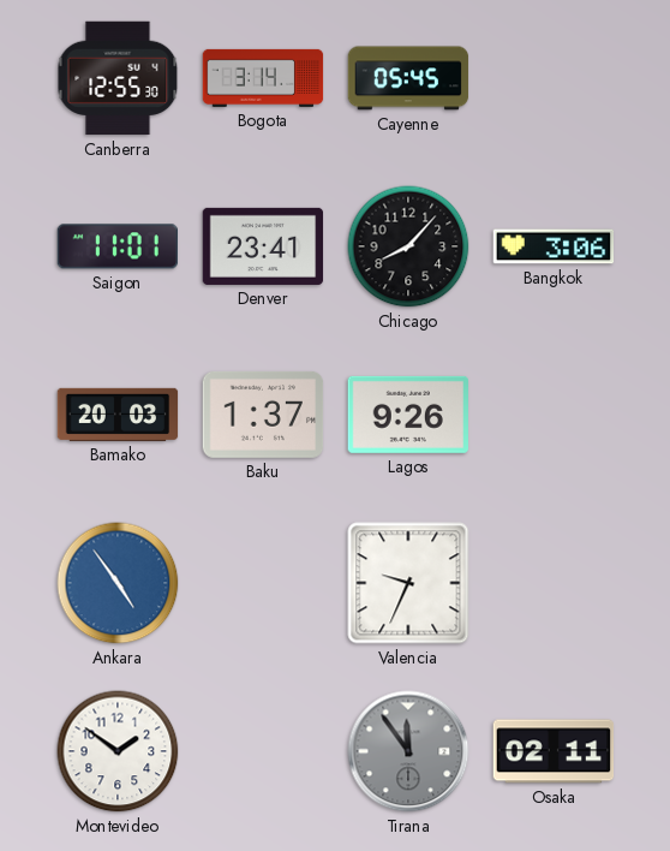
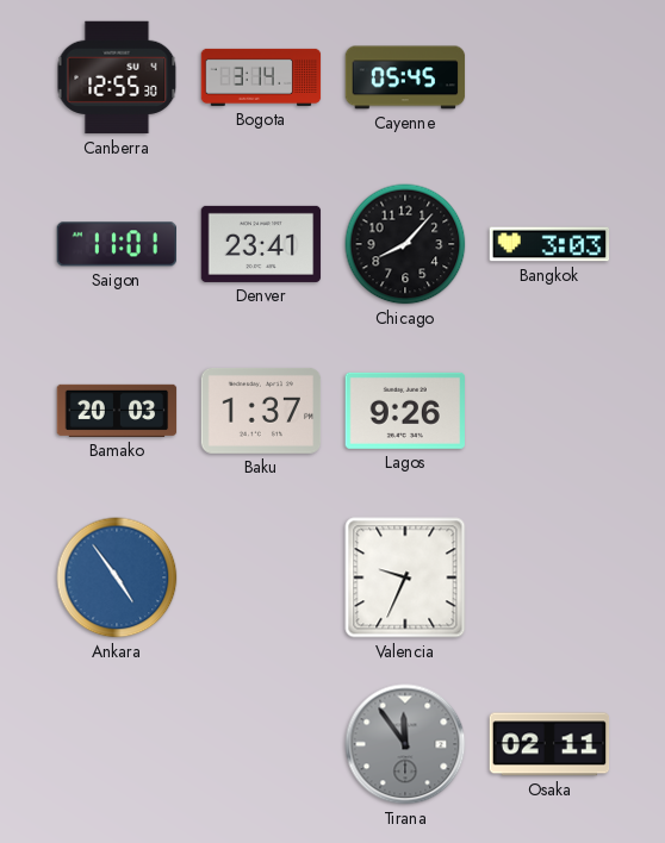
Bangkok: 3:06 -> 3:03 (549, 244)
Montevideo: 1:51 -> none (118, 751)
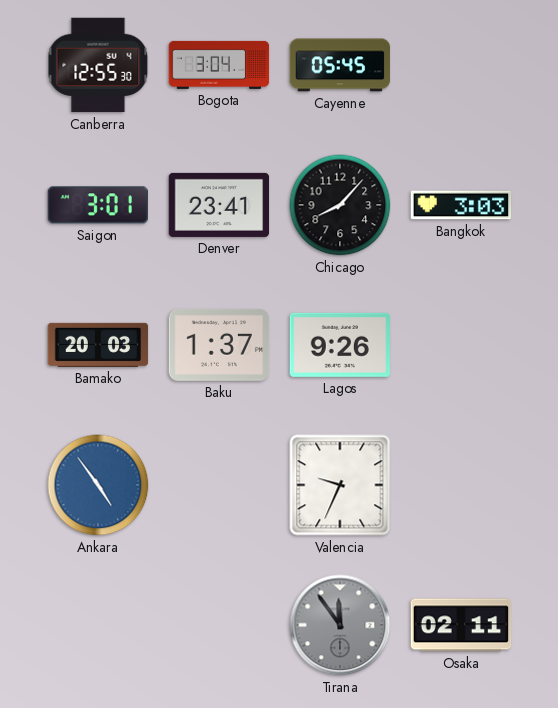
Bogota: 3:14 -> 3:04 (219, 65)
Saigon: 11:01 -> 3:01 (97, 205)
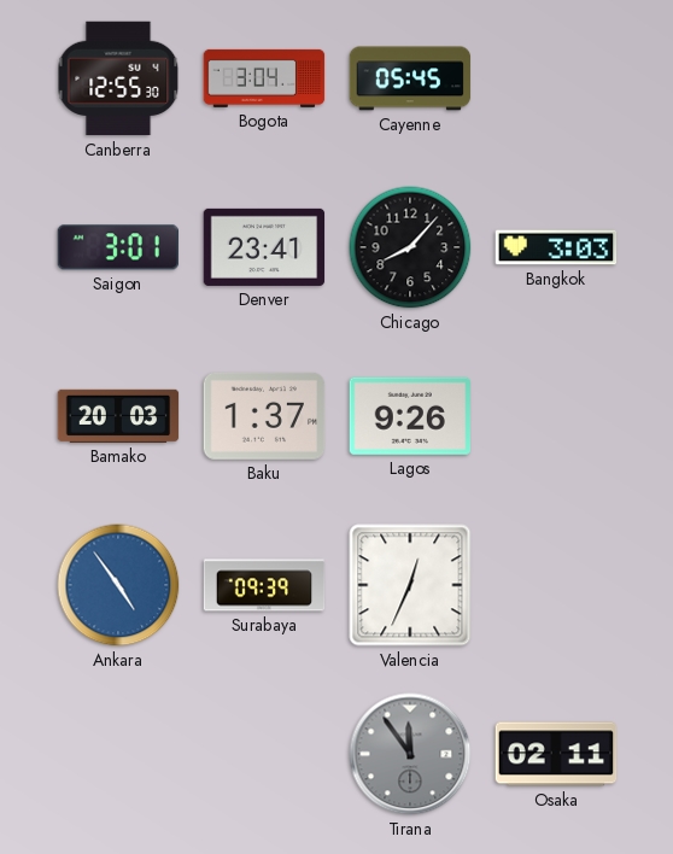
Surabaya: none -> 09:39 (264, 585)
Valencia: 9:34 -> 12:34 (410, 585)
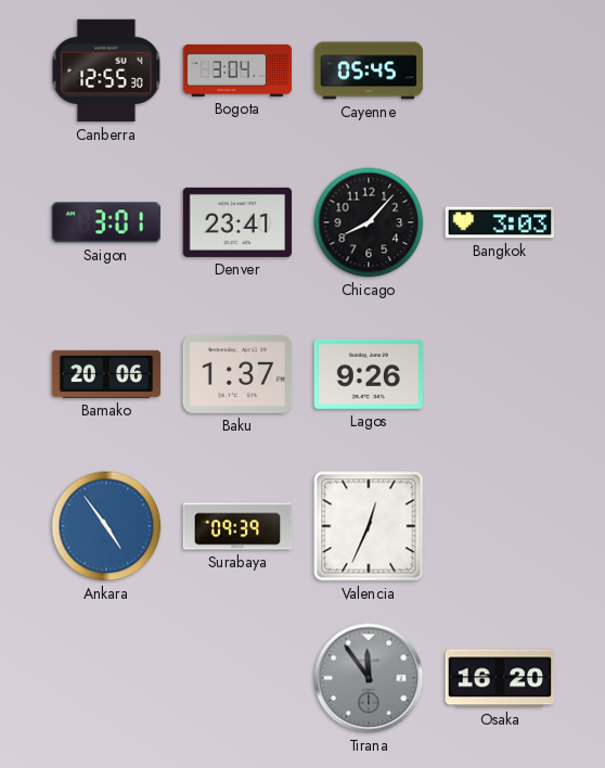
Bamako: 20:03 -> 20:06 (106, 374)
Osaka: 02:11 -> 16:20 (500, 678)
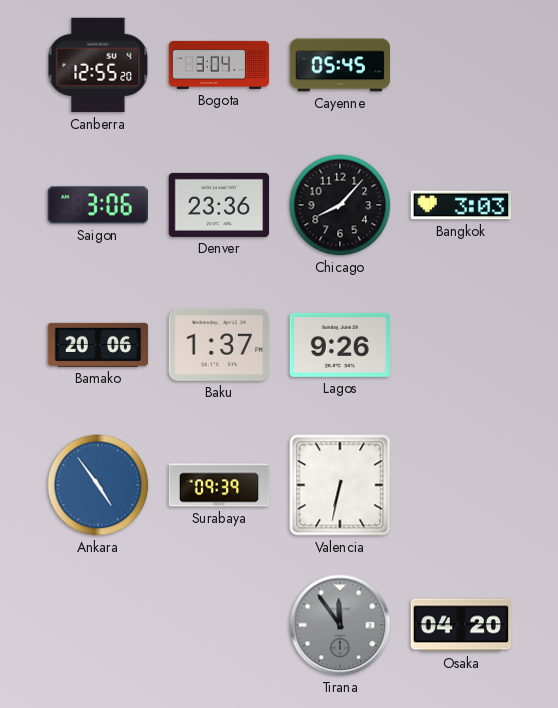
Canberra: 12:55:30 -> 12:55:20 (98, 65)
Saigon: 3:01 -> 3:06 (97, 205)
Denver: 23:41 -> 23:36 (219, 205)
Valencia: 12:34 -> 6:32 (340, 485)
Osaka: 16:20 -> 04:20 (461, 625)
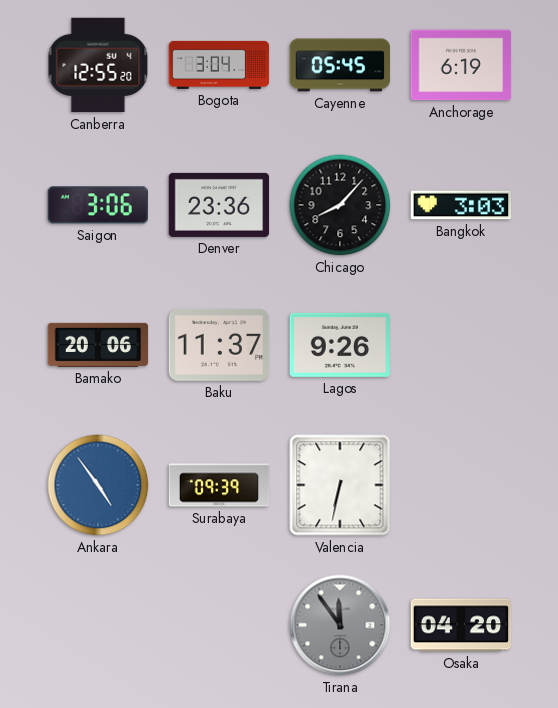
Anchorage: none -> 6:19 (461, 65)
Baku: 1:37 -> 11:37 (219, 345)
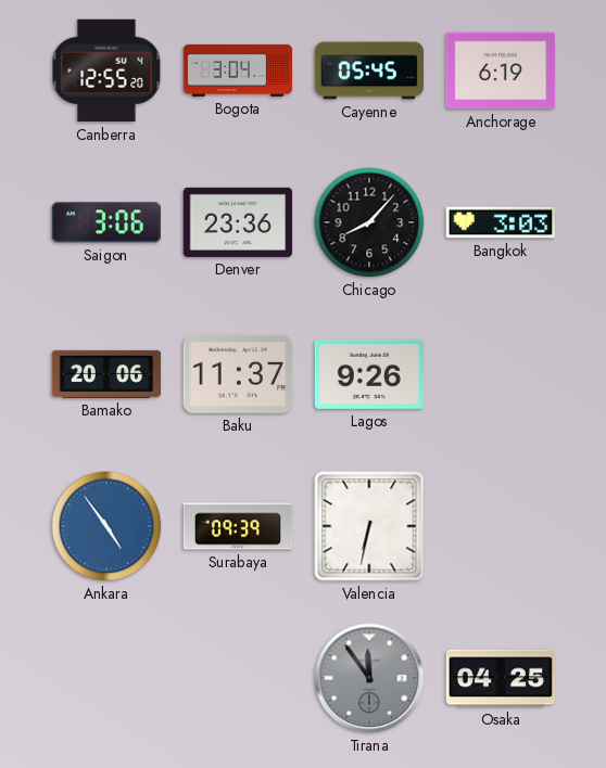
Osaka: 04:20 -> 04:25 (501, 678)
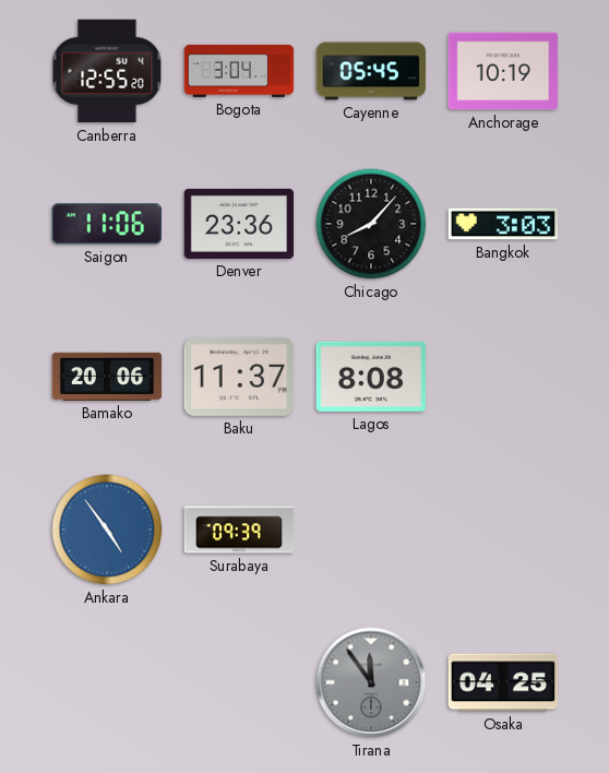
Anchorage: 6:19 -> 10:19 (503, 71)
Saigon: 3:06 -> 11:06 (106, 224)
Lagos: 9:26 -> 8:08 (370, 377)
Valencia: 6:32 -> none (369, 526)
